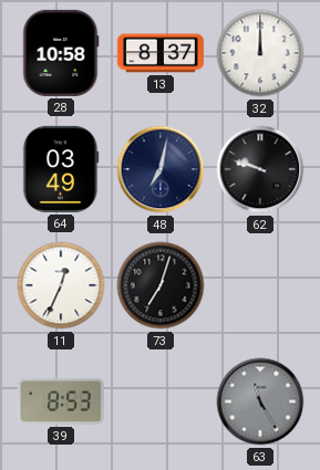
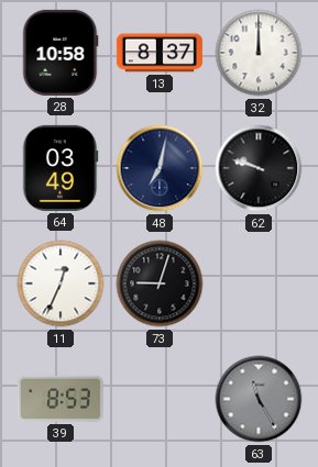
73: 7:03 -> 9:03 (160, 283)
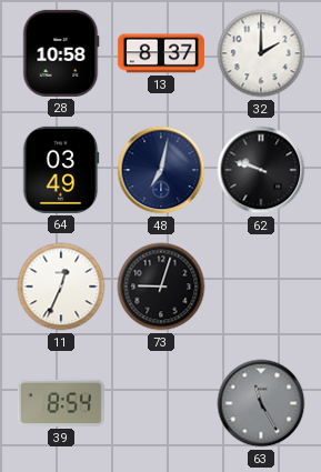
32: 12:00 -> 2:00 (261, 53)
39: 8:53 -> 8:54 (61, 403)
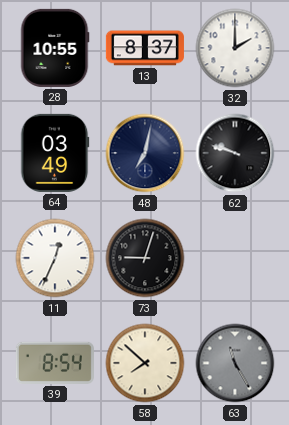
28: 10:58 -> 10:55 (55, 48)
58: none -> 7:52 (145, 363)
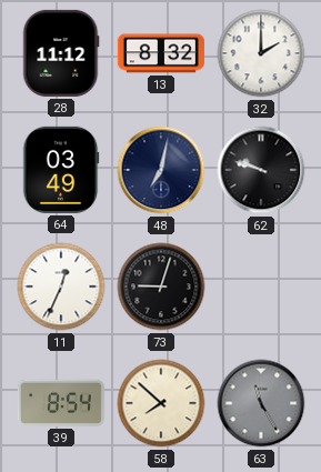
28: 10:55 -> 11:12 (61, 53)
13: 8:37 -> 8:32 (161, 53)
